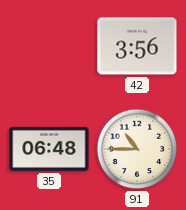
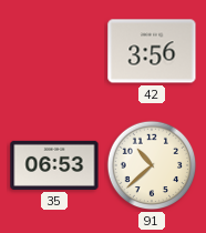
35: 06:48 -> 06:53 (54, 165)
91: 10:45 -> 10:38 (152, 165)
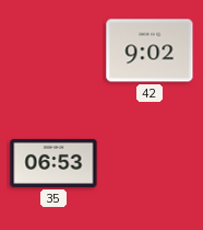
42: 3:56 -> 9:02 (150, 50)
91: 10:38 -> none (152, 165)
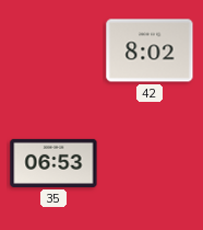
42: 9:02 -> 8:02 (150, 50)
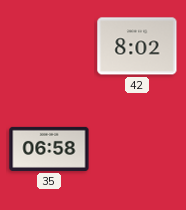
35: 06:53 -> 06:58 (49, 149)
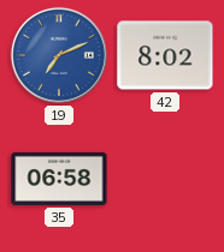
19: none -> 7:11 (59, 55)
